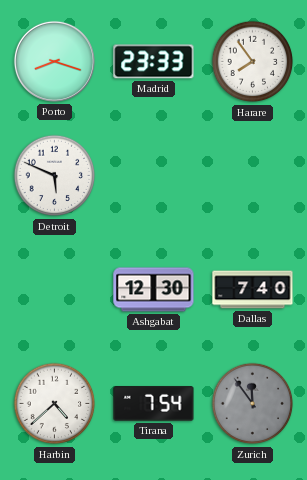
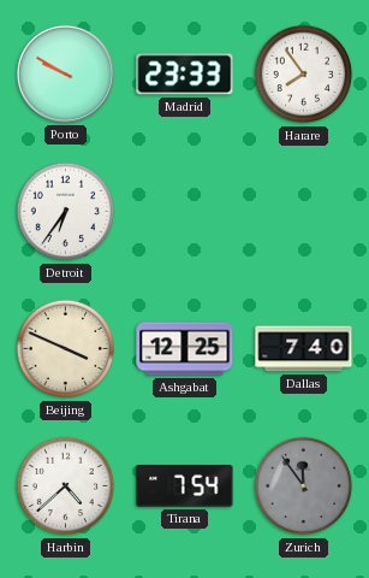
Porto: 8:18 -> 9:50 (65, 73)
Detroit: 5:49 -> 6:36 (66, 212)
Beijing: none -> 3:49 (66, 349)
Ashgabat: 12:30 -> 12:25 (185, 349)
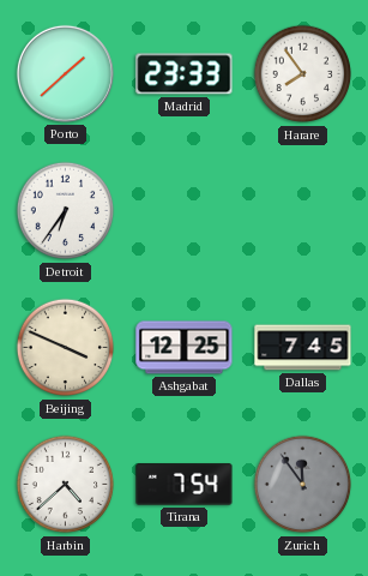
Porto: 9:50 -> 1:38 (65, 73)
Dallas: 7:40 -> 7:45 (303, 348)
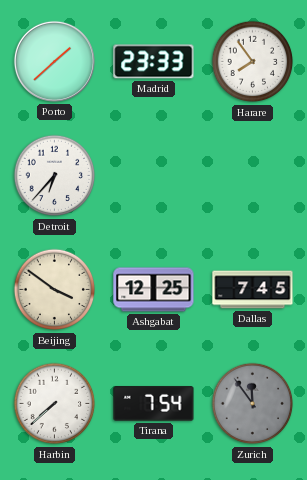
Detroit: 6:36 -> 6:37 (55, 176)
Beijing: 3:49 -> 3:51 (55, 290)
Harbin: 4:38 -> 7:38 (55, 404)
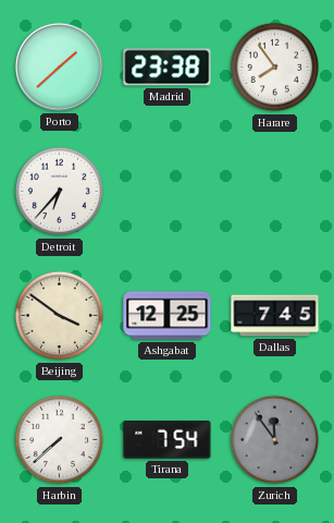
Madrid: 23:33 -> 23:38 (168, 68)
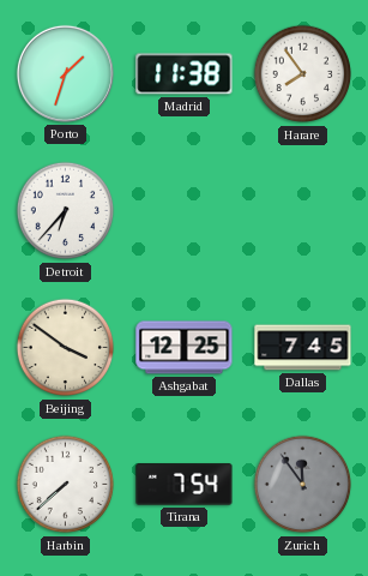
Porto: 1:38 -> 1:33 (65, 73)
Madrid: 23:38 -> 11:38 (185, 74)
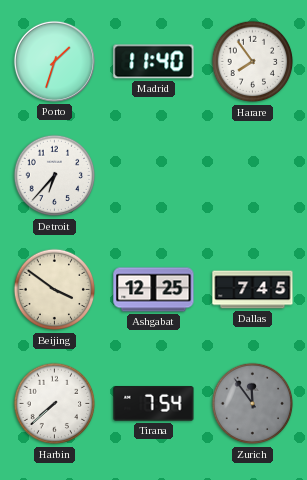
Madrid: 11:38 -> 11:40 (154, 62)
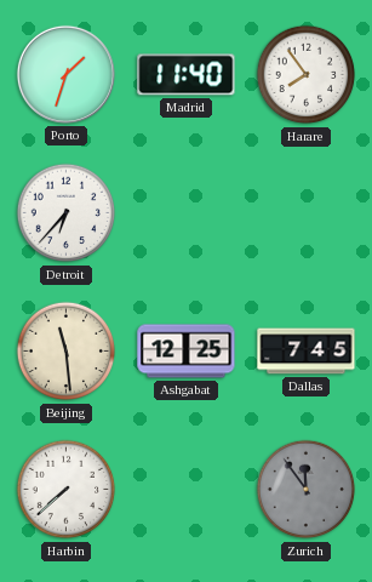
Beijing: 3:51 -> 11:29 (67, 352)
Tirana: 7:54 -> none (154, 404)
